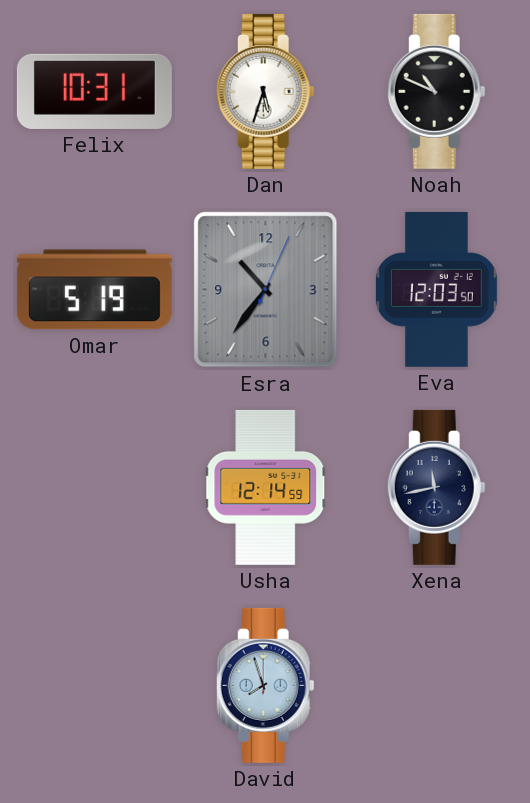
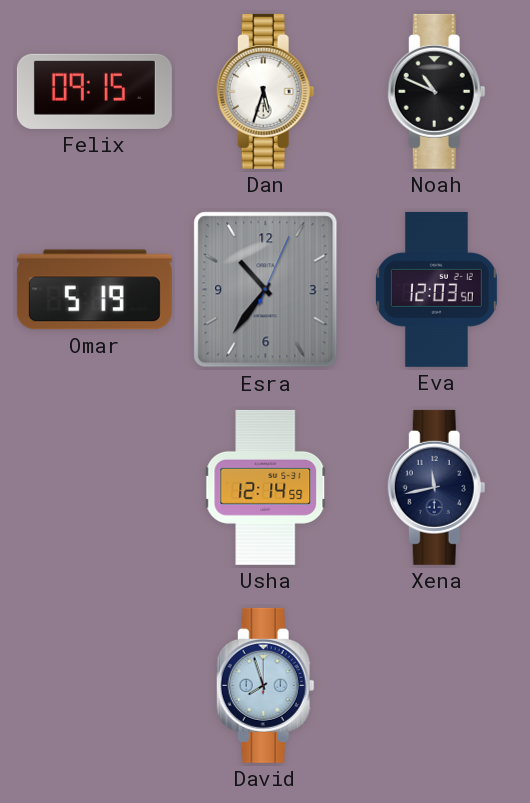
Felix: 10:31 -> 09:15 (94, 91)
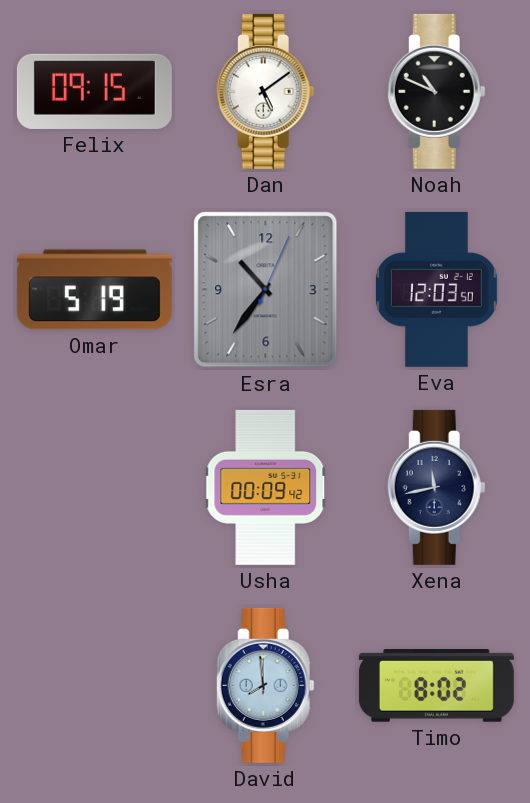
Dan: 5:33 -> 5:09 (265, 91)
Usha: 12:14 -> 00:09 (266, 487)
David: 7:57 -> 7:59 (265, 685)
Timo: none -> 8:02 (436, 686)
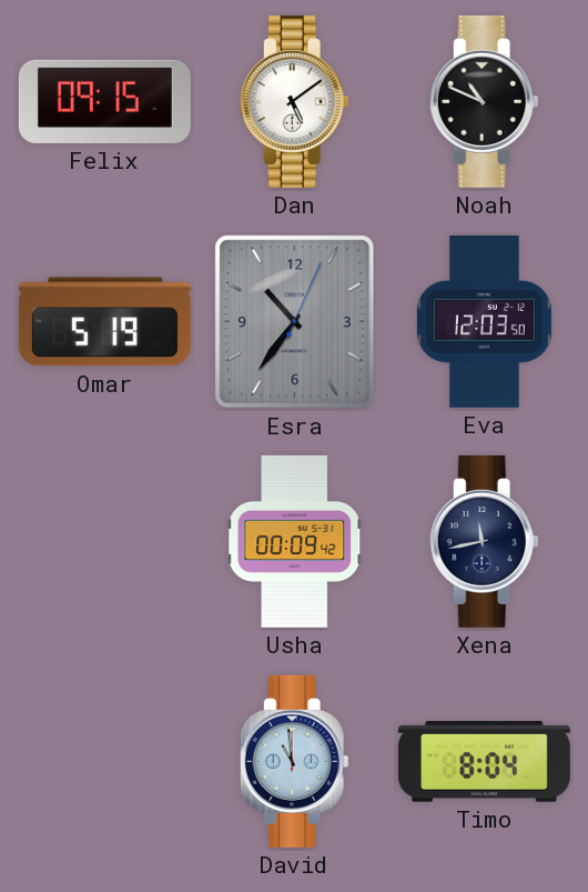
David: 7:59 -> 10:59 (294, 761)
Timo: 8:02 -> 8:04 (484, 762)
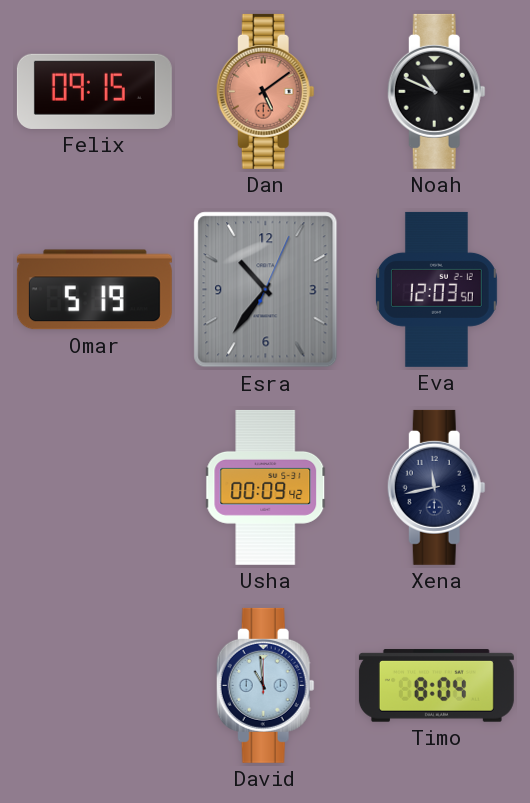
Dan dial: white -> salmon (265, 91)
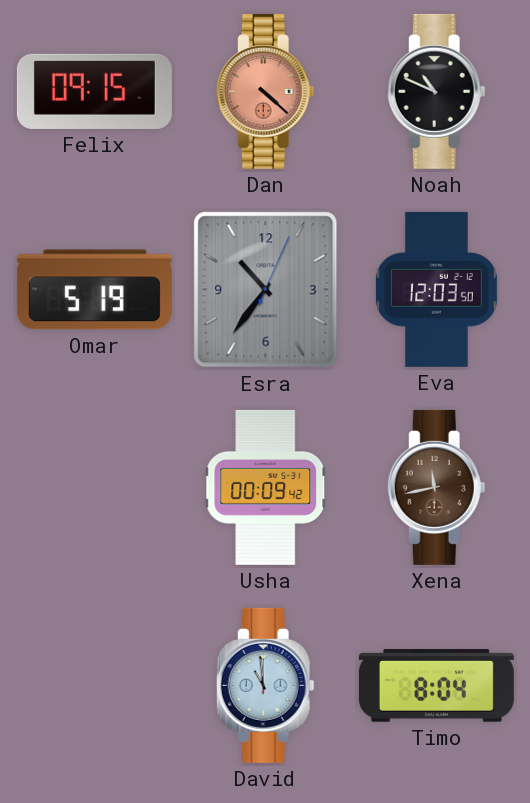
Dan: 5:09 -> 4:22 (265, 91)
Xena dial: navy -> brown (436, 487)
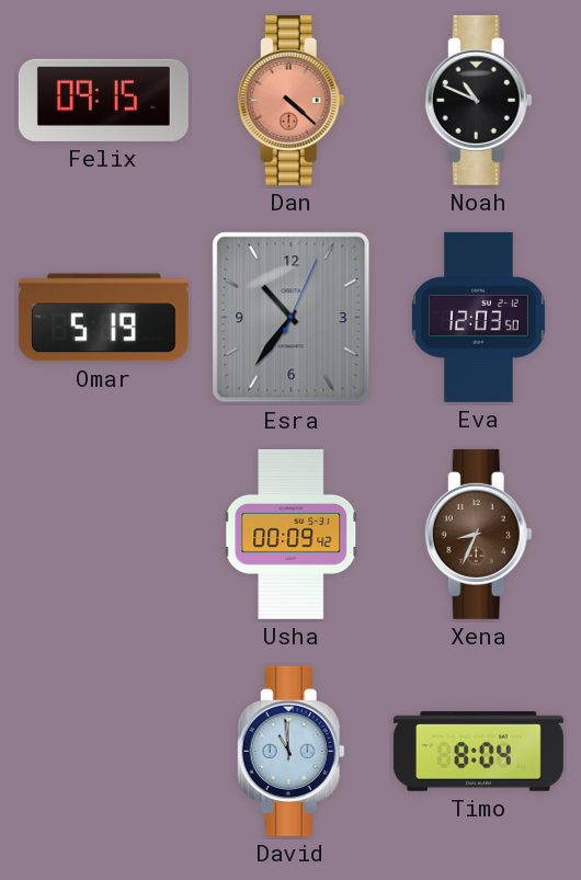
Xena: 11:43 -> 8:34 (478, 534)
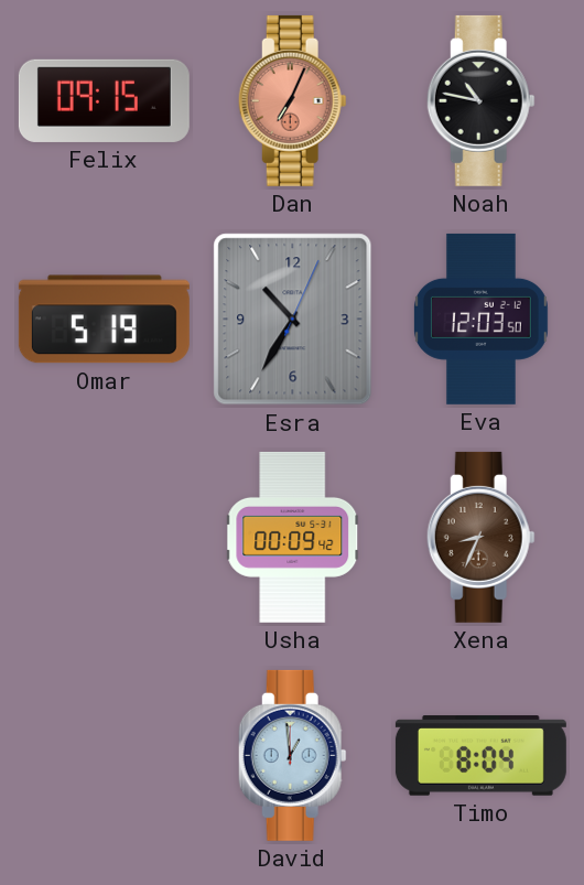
Dan: 4:22 -> 7:04 (292, 100)
Noah: 10:49 -> 10:47 (480, 100)
Esra: 10:36 -> 10:35 (293, 320)
David: 10:59 -> 12:59 (292, 755)
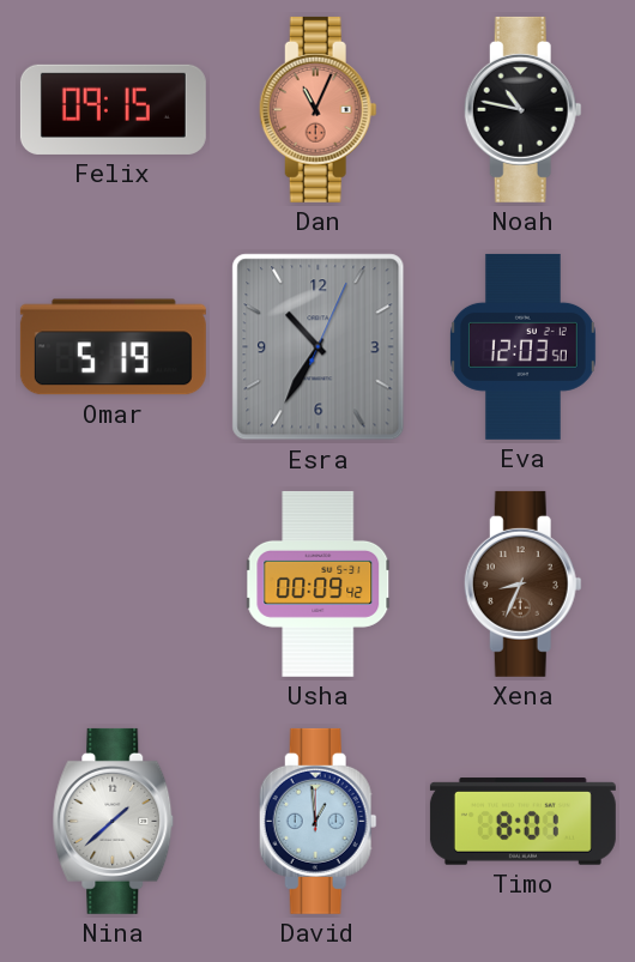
Dan: 7:04 -> 11:04 (317, 109)
Nina: none -> 1:38 (114, 821)
Timo: 8:04 -> 8:01 (522, 822)
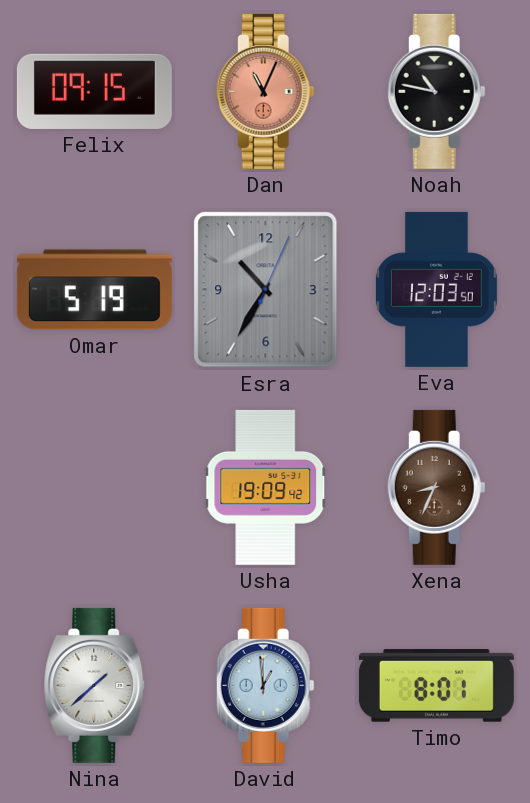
Usha: 00:09 -> 19:09 (266, 487)
